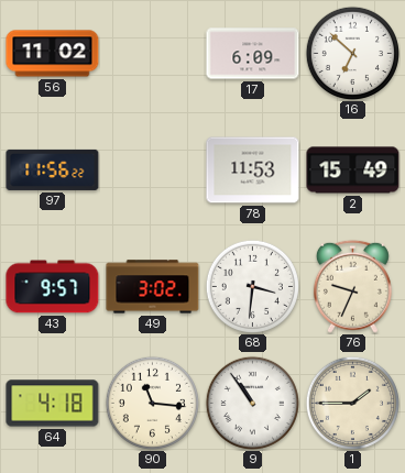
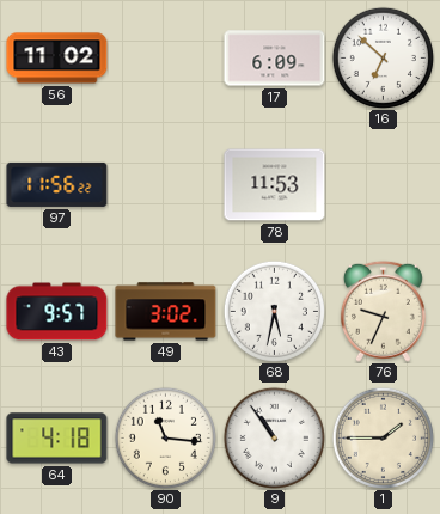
2: 15:49 -> none (353, 170)
68: 3:31 -> 5:32 (274, 311)
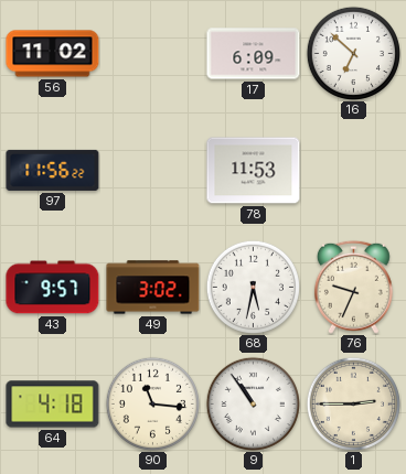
1: 1:45 -> 2:45 (353, 403)
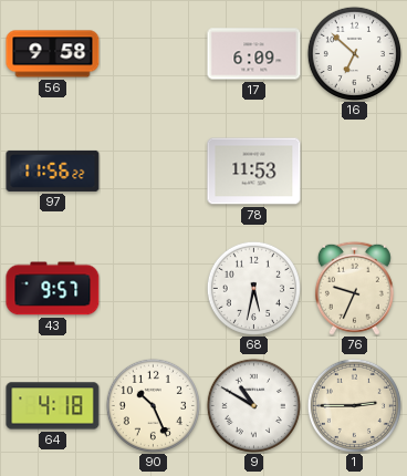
56: 11:02 -> 9:58 (53, 54)
49: 3:02 -> none (153, 288)
90: 11:16 -> 10:26 (153, 405)
9: 10:54 -> 10:50 (253, 405)
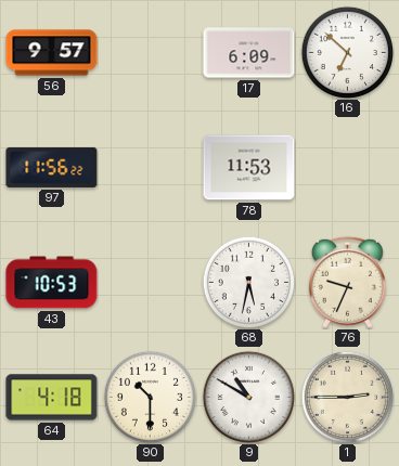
56: 9:58 -> 9:57 (52, 53)
43: 9:57 -> 10:53 (52, 283)
90: 10:26 -> 10:30 (150, 397)
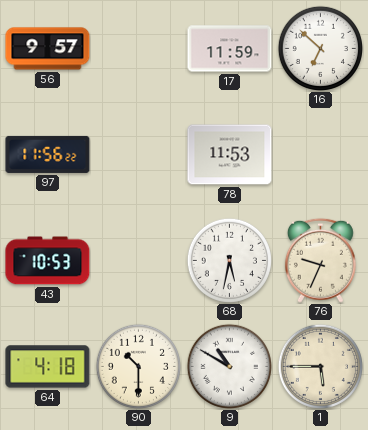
17: 6:09 -> 11:59 (230, 49)
1: 2:45 -> 5:45 (320, 366)
